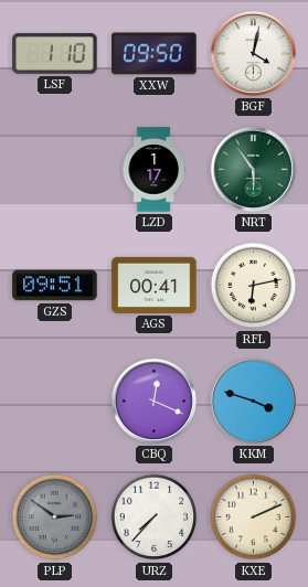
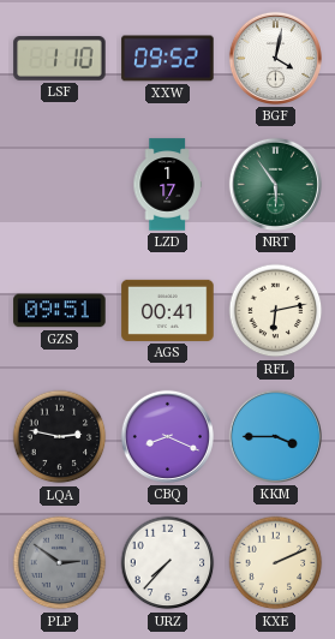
XXW: 09:50 -> 09:52 (168, 59)
LQA: none -> 2:47 (60, 437)
CBQ: 12:19 -> 8:19 (167, 436)
KKM: 3:48 -> 3:45 (275, 436)
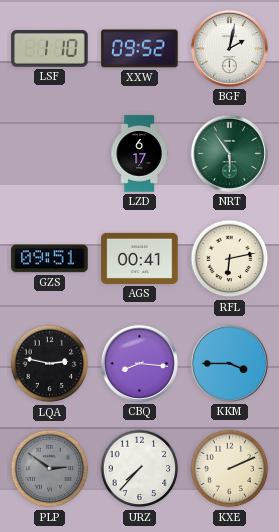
BGF: 4:02 -> 2:02 (229, 48)
LZD: 1:17 -> 6:17 (139, 154)
CBQ: 8:19 -> 8:16 (139, 363)
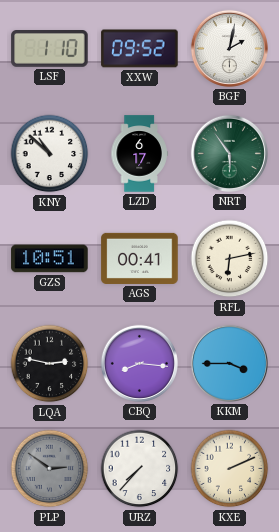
KNY: none -> 10:52 (50, 154)
GZS: 09:51 -> 10:51 (50, 259)
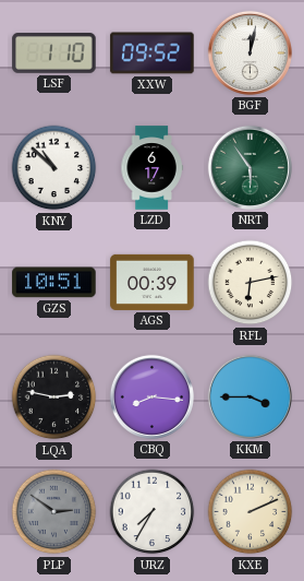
BGF: 2:02 -> 12:02 (250, 52)
AGS: 00:41 -> 00:39 (153, 282)
URZ: 7:37 -> 7:35 (153, 512)
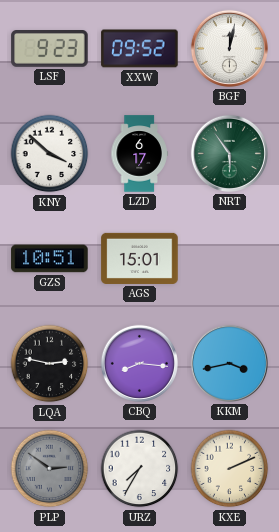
LSF: 1:10 -> 9:23 (50, 49)
KNY: 10:52 -> 3:52 (50, 154)
AGS: 00:39 -> 15:01 (140, 258)
RFL: 6:13 -> none (251, 283)
KKM: 3:45 -> 3:43 (229, 363)
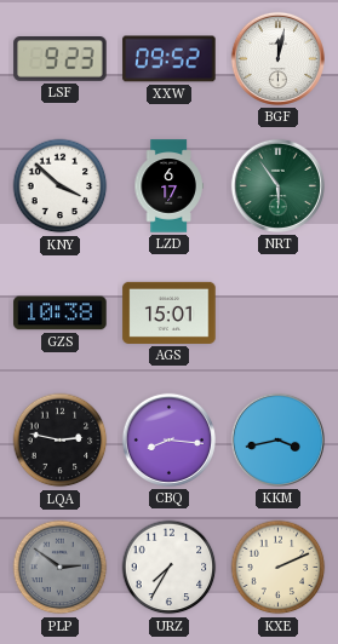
GZS: 10:51 -> 10:38 (61, 314)
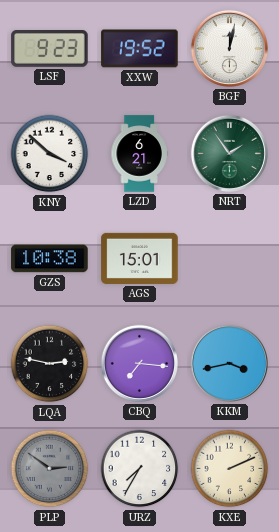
XXW: 09:52 -> 19:52 (140, 49)
LZD: 6:17 -> 6:21 (139, 154)
NRT: 5:54 -> 1:54 (229, 153)
CBQ: 8:16 -> 7:16 (139, 363)
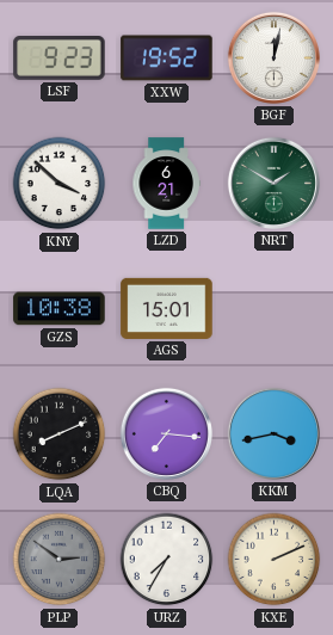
NRT: 1:54 -> 1:50 (273, 183)
LQA: 2:47 -> 8:11 (60, 434)
